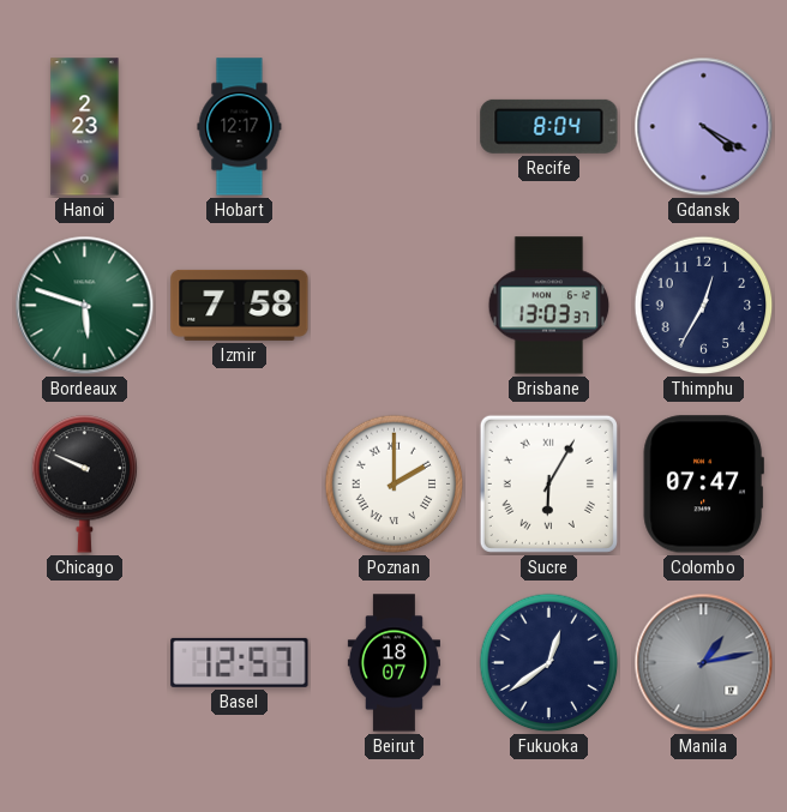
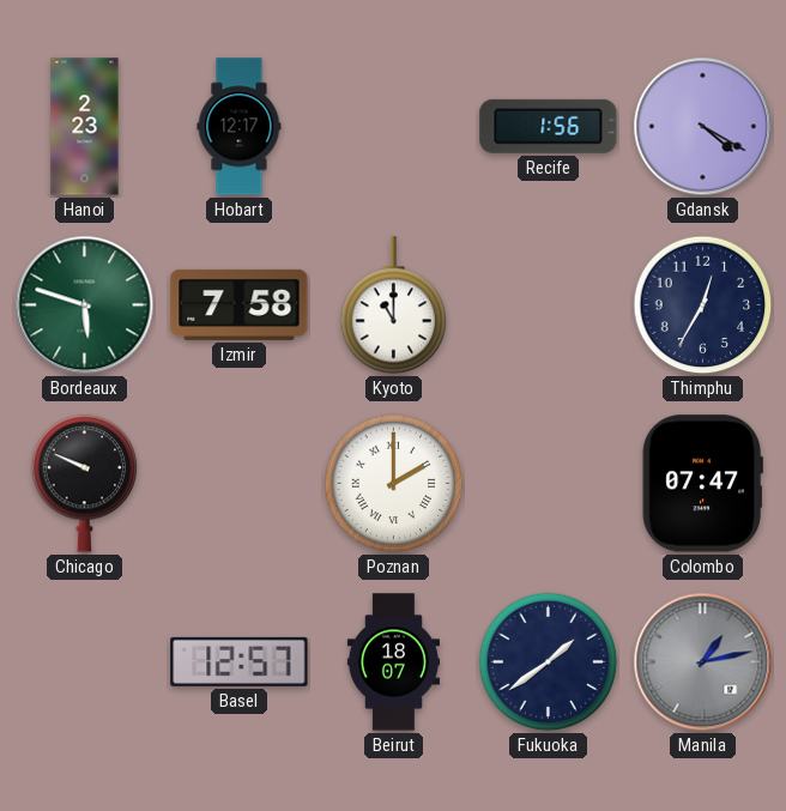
Recife: 8:04 -> 1:56 (549, 126)
Kyoto: none -> 11:00 (394, 305)
Brisbane: 13:03 -> none (549, 306)
Sucre: 6:05 -> none (548, 483)
Fukuoka: 12:39 -> 1:39 (549, 662)
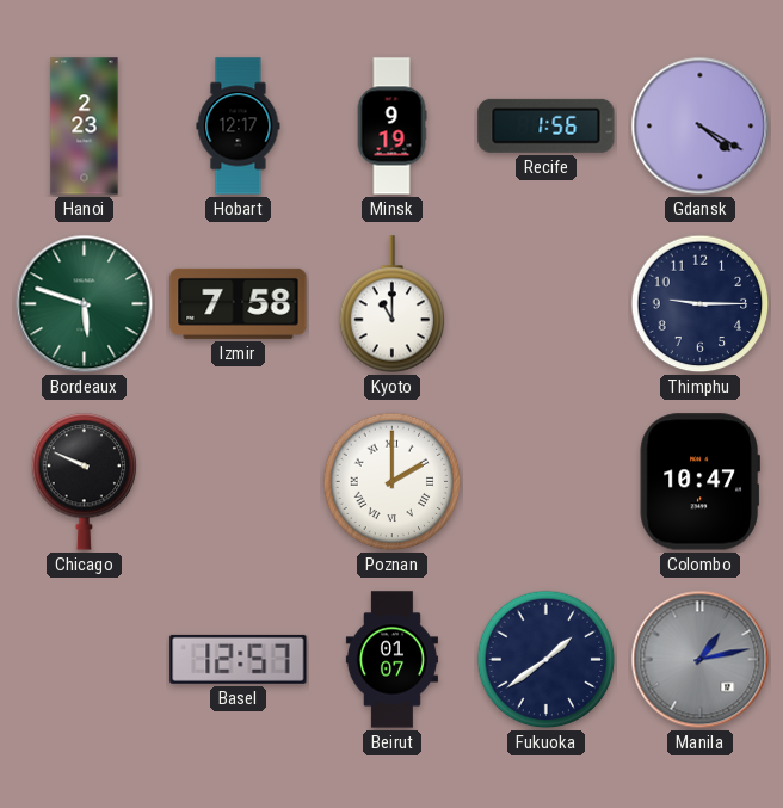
Minsk: none -> 9:19 (391, 127)
Thimphu: 12:35 -> 9:15 (701, 304)
Colombo: 07:47 -> 10:47 (699, 482)
Beirut: 18:07 -> 01:07 (391, 660)
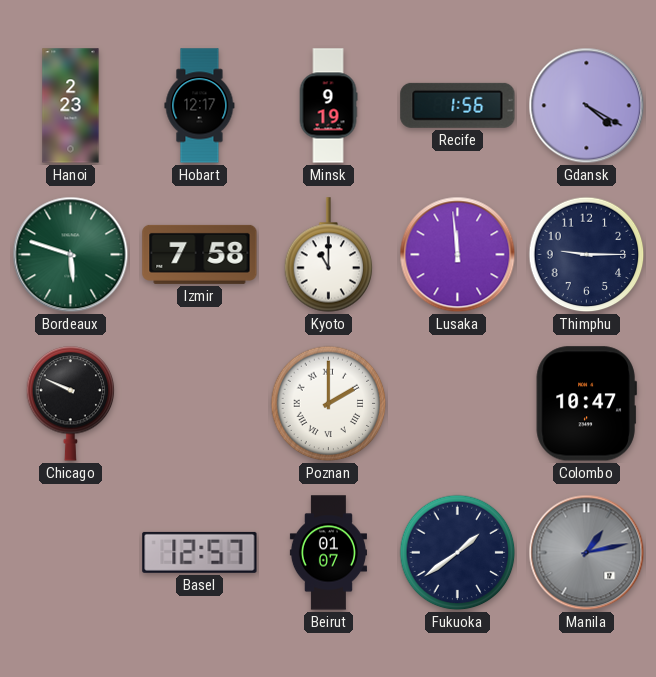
Lusaka: none -> 11:59 (458, 255)
